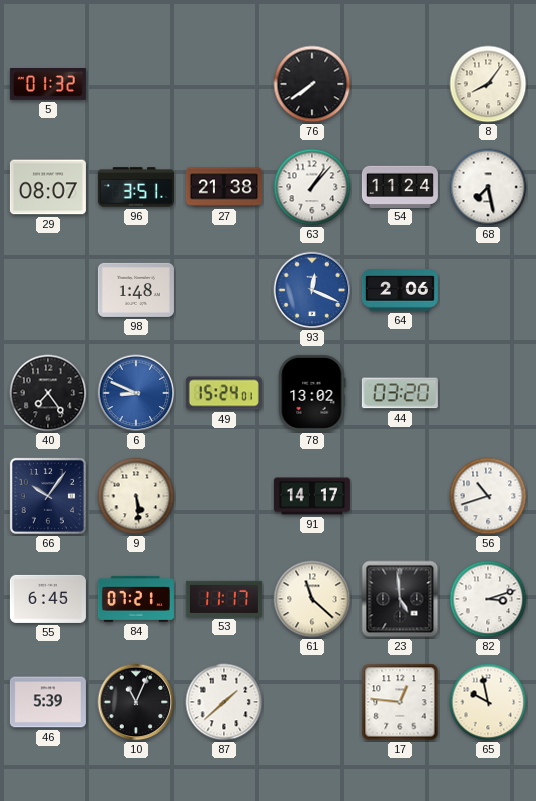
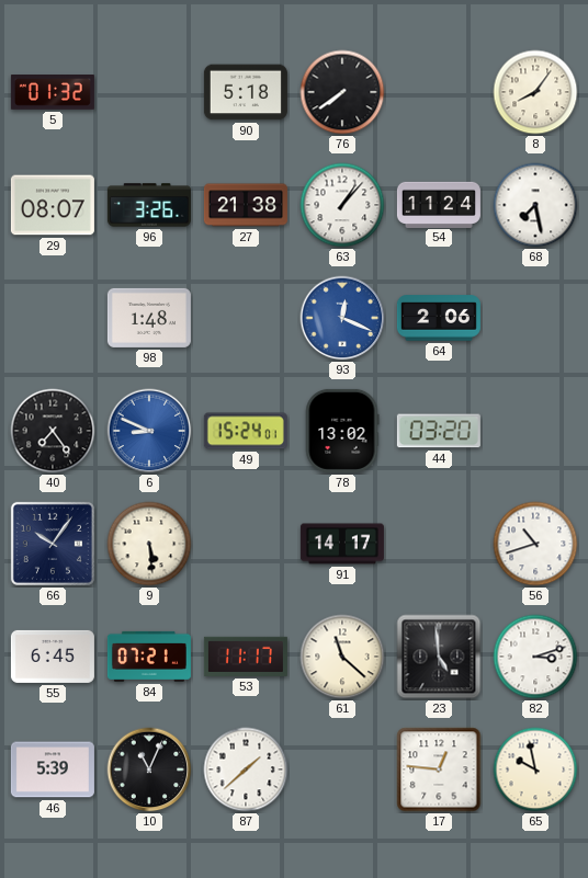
90: none -> 5:18 (246, 92)
96: 3:51 -> 3:26 (149, 205)
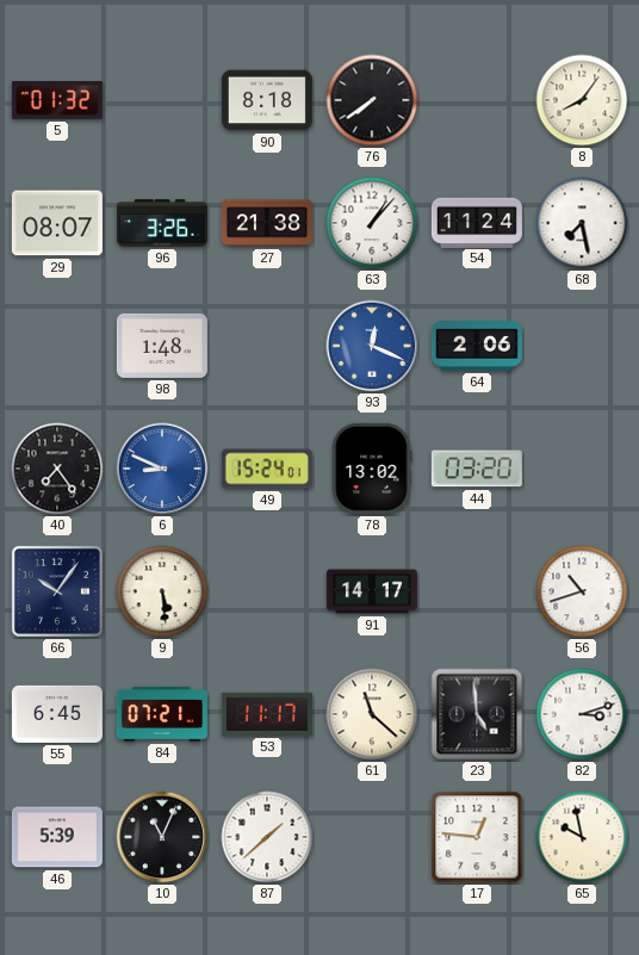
90: 5:18 -> 8:18 (267, 100)
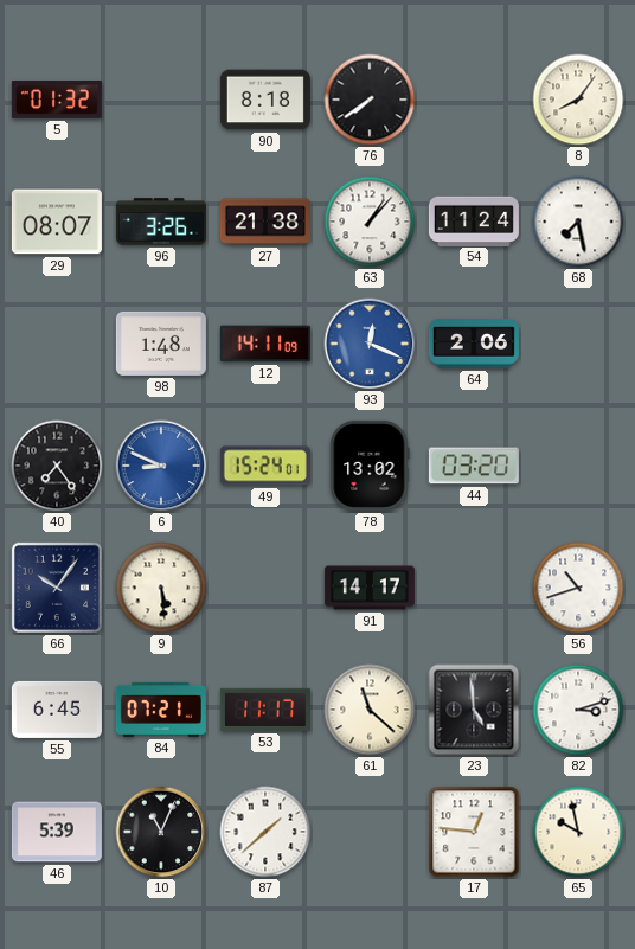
12: none -> 14:11 (265, 344)
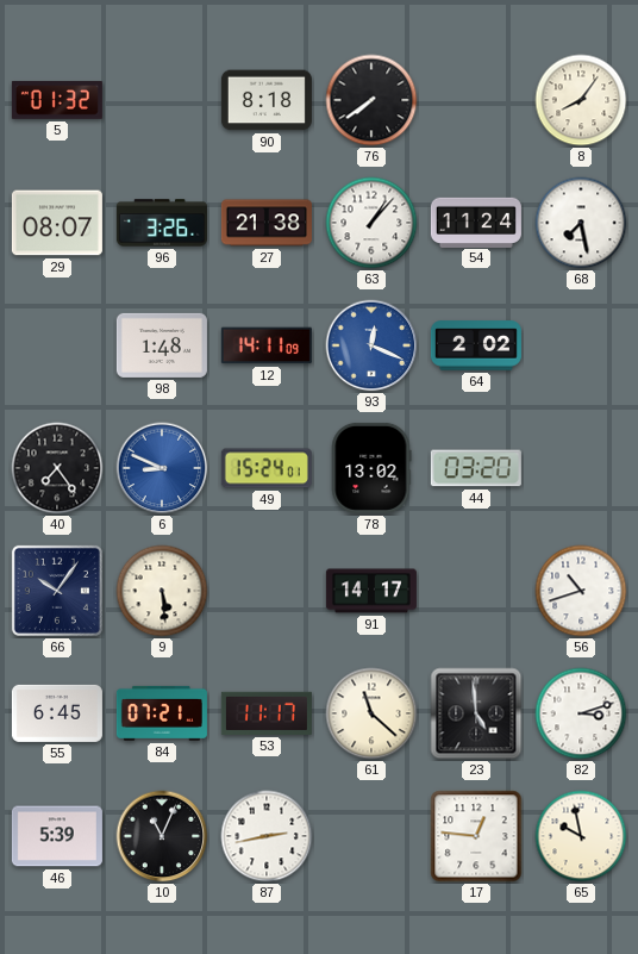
64: 2:06 -> 2:02 (476, 345)
87: 1:38 -> 2:43 (267, 836)
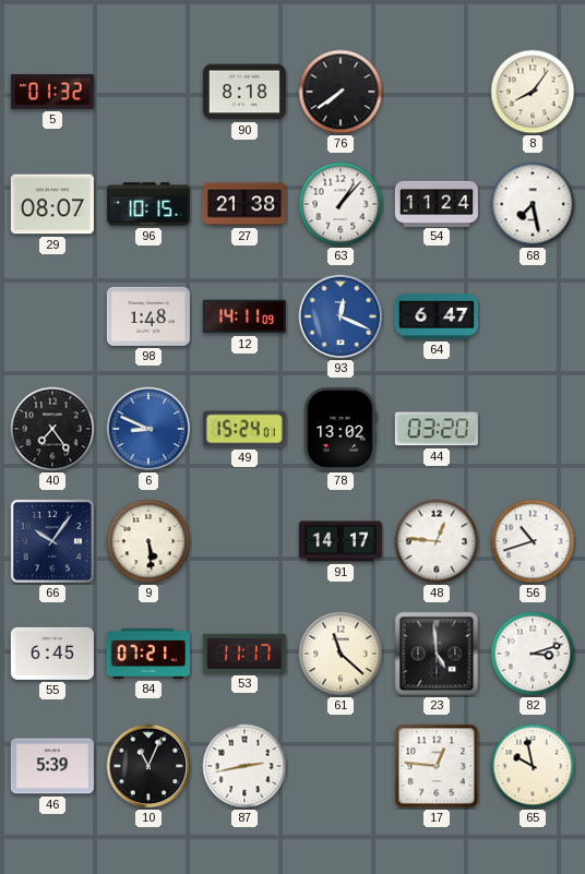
96: 3:26 -> 10:15 (148, 204)
64: 2:02 -> 6:47 (437, 316)
48: none -> 12:46 (437, 541)
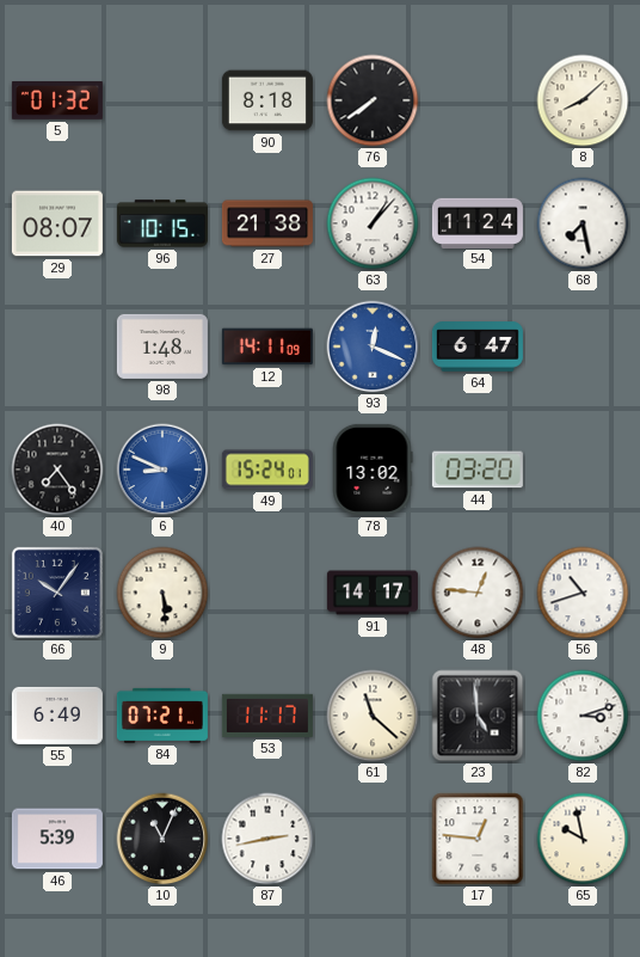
8: 8:06 -> 8:08 (583, 100)
55: 6:45 -> 6:49 (57, 716)
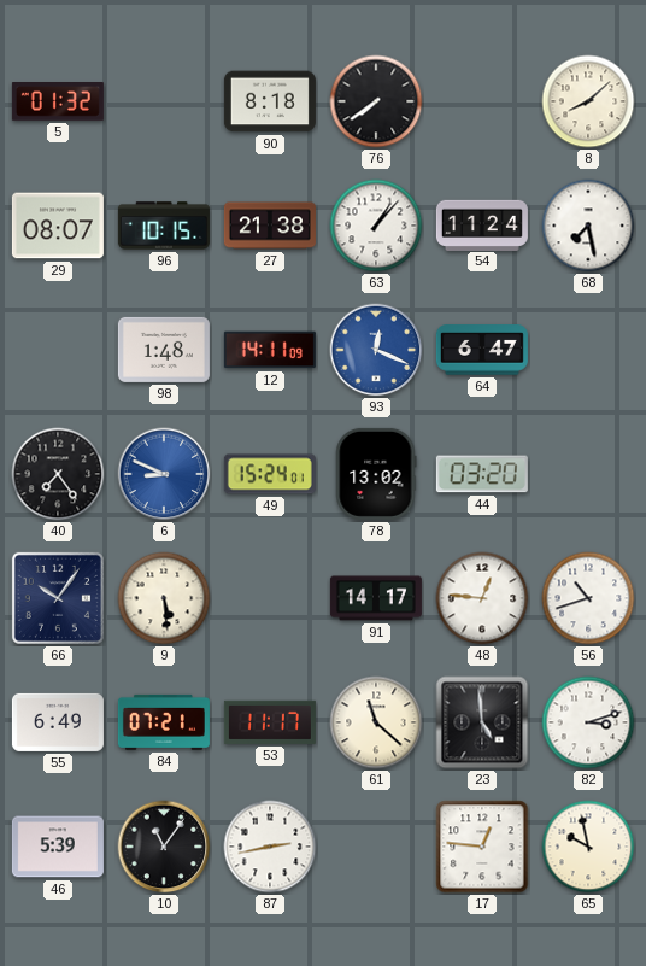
10: 11:04 -> 11:06 (164, 847)
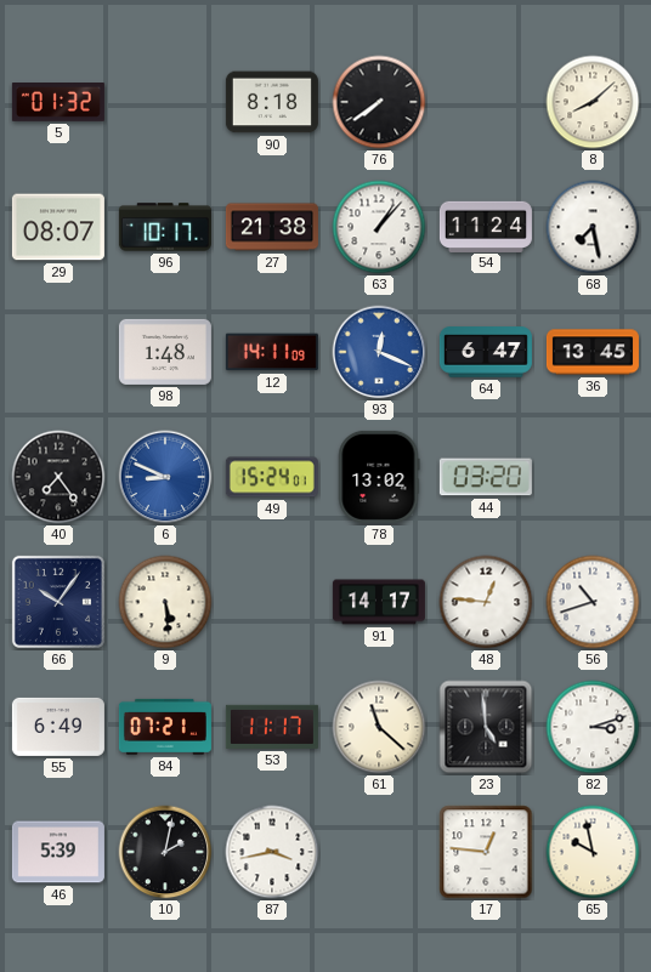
96: 10:15 -> 10:17 (165, 227)
36: none -> 13:45 (593, 352)
10: 11:06 -> 2:02 (165, 852)
87: 2:43 -> 3:43 (272, 852)
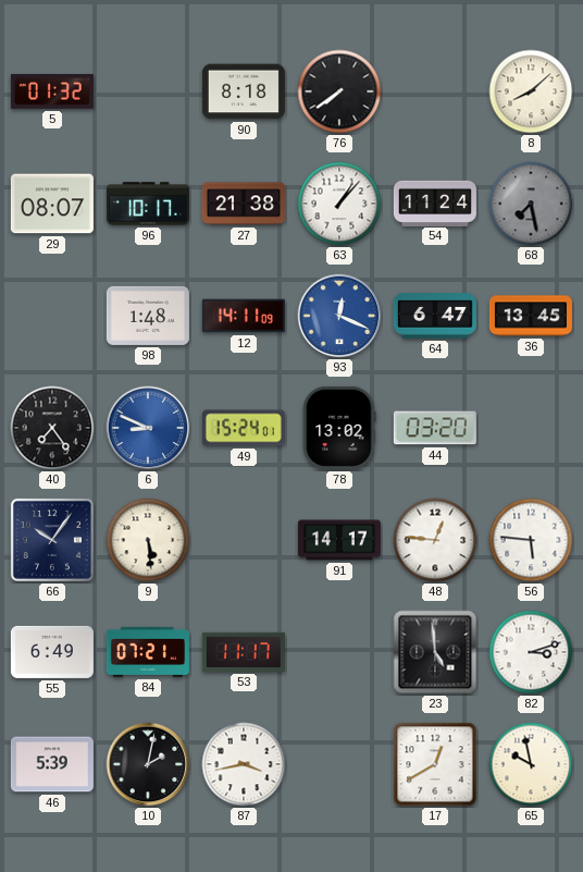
68 dial: white -> grey (531, 204)
56: 10:42 -> 5:46 (531, 540)
61: 11:22 -> none (379, 727)
17: 12:46 -> 12:40 (435, 764)
